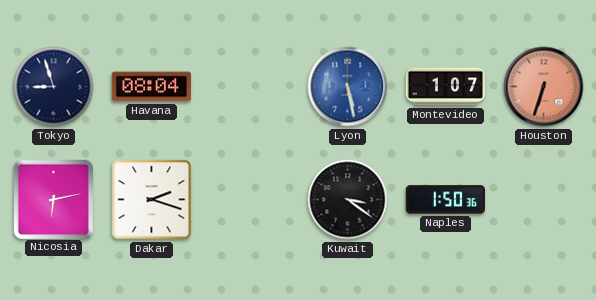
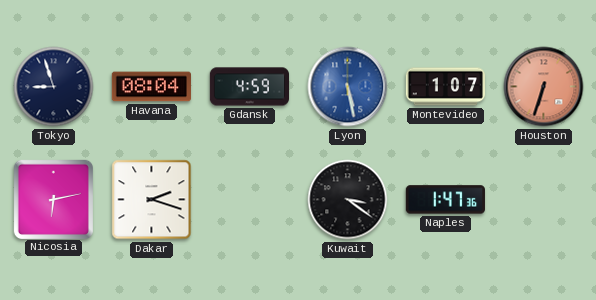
Gdansk: none -> 4:59 (250, 87)
Naples: 1:50 -> 1:47 (445, 200)
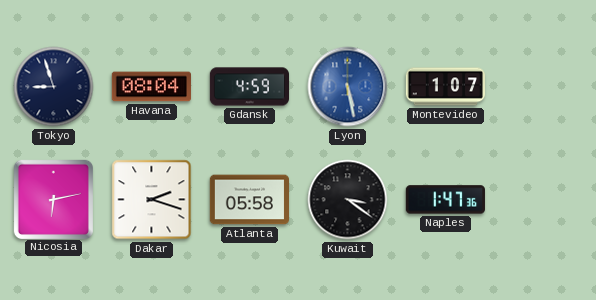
Houston: 6:33 -> none (544, 87)
Atlanta: none -> 05:58 (249, 200)
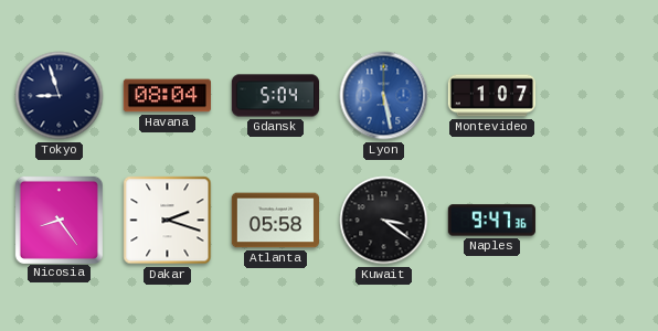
Gdansk: 4:59 -> 5:04 (276, 96)
Nicosia: 6:13 -> 8:24 (59, 220)
Naples: 1:47 -> 9:47 (491, 221)
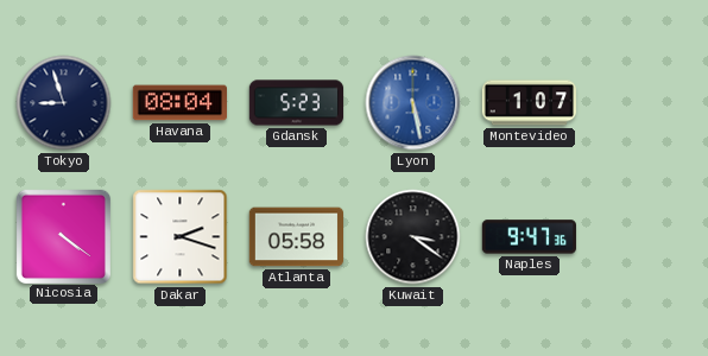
Gdansk: 5:04 -> 5:23 (297, 103)
Nicosia: 8:24 -> 4:21 (63, 236)
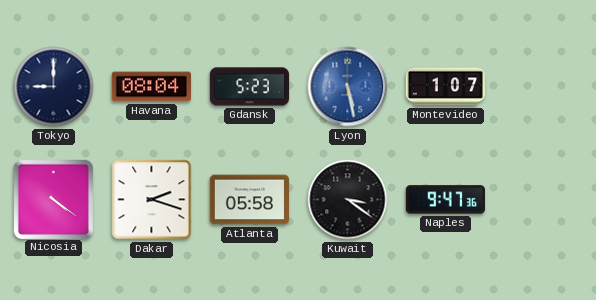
Tokyo: 8:57 -> 9:00 (54, 87)
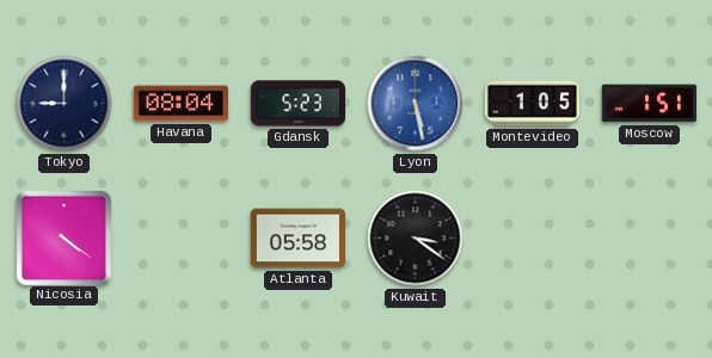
Montevideo: 1:07 -> 1:05 (533, 104)
Moscow: none -> 1:51 (649, 104)
Dakar: 2:18 -> none (152, 200)
Naples: 9:47 -> none (445, 200)
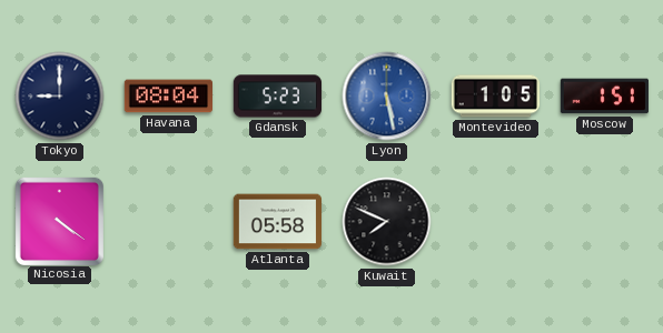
Kuwait: 3:21 -> 7:49 (387, 222)
